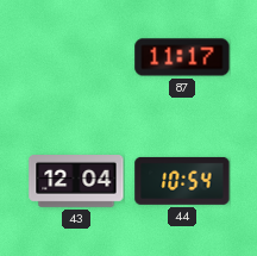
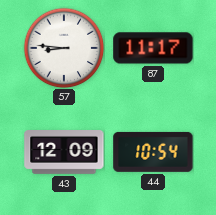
57: none -> 8:46 (64, 48)
43: 12:04 -> 12:09 (64, 153)
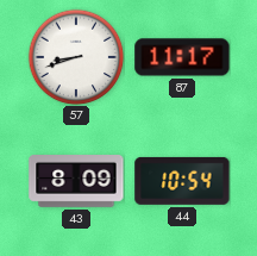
57: 8:46 -> 8:42 (76, 57)
43: 12:09 -> 8:09 (76, 182)
